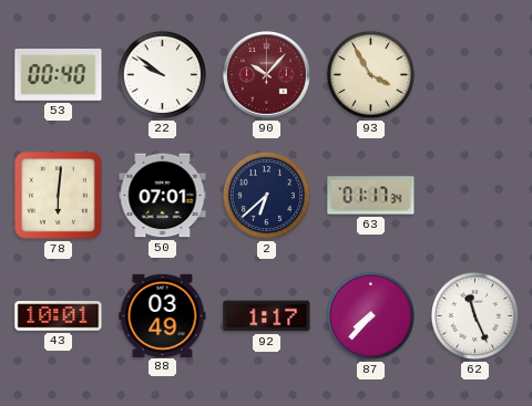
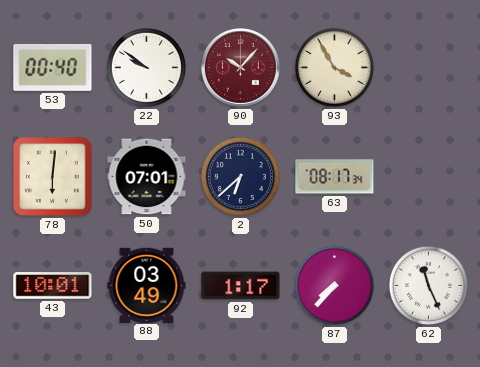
63: 01:17 -> 08:17 (335, 177)
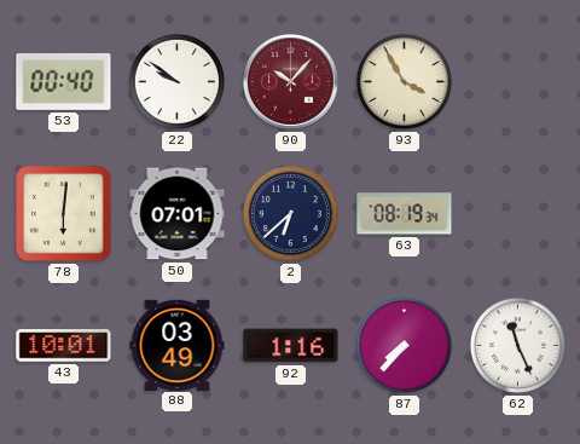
63: 08:17 -> 08:19 (405, 214)
92: 1:17 -> 1:16 (291, 346)
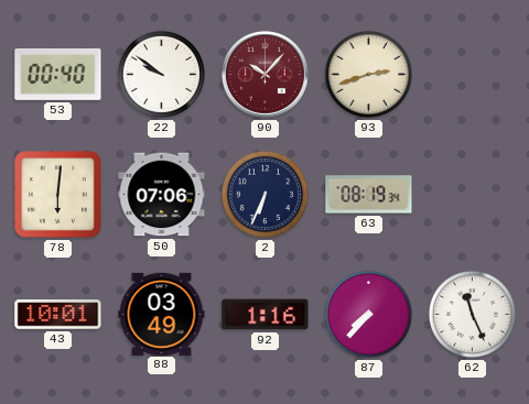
93: 3:55 -> 2:42 (368, 74)
50: 07:01 -> 07:06 (162, 195)
2: 6:38 -> 6:34 (264, 194)
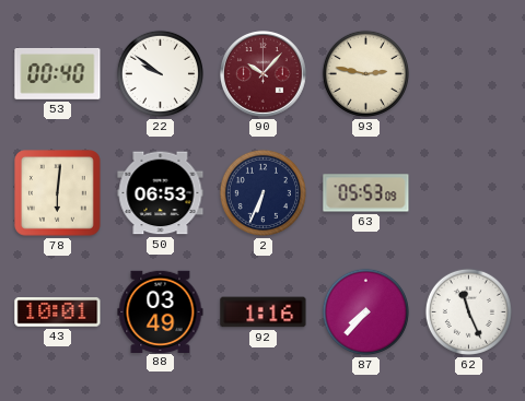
93: 2:42 -> 2:47 (365, 73)
50: 07:06 -> 06:53 (161, 193)
63: 08:19 -> 05:53 (366, 193)
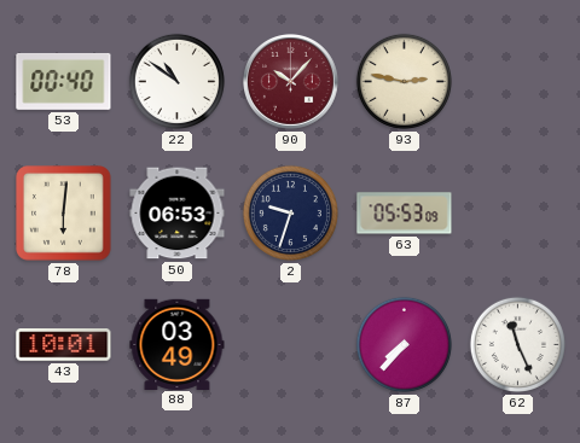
22: 9:51 -> 10:51 (176, 81)
2: 6:34 -> 9:33 (290, 212)
92: 1:16 -> none (264, 312)
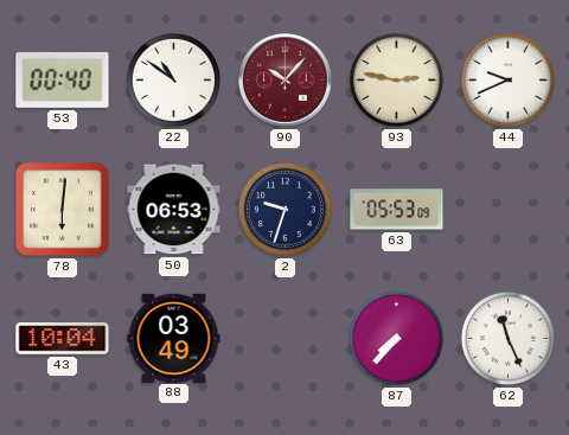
44: none -> 9:41 (507, 79)
43: 10:01 -> 10:04 (63, 339)
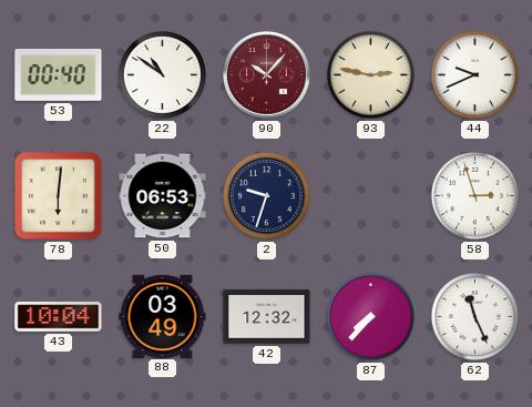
63: 05:53 -> none (397, 210)
58: none -> 2:57 (474, 195)
42: none -> 12:32 (267, 317)
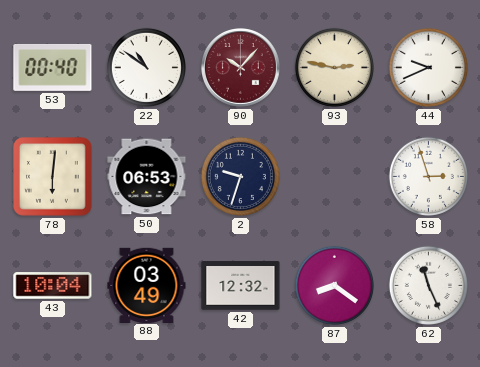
87: 7:37 -> 8:21 (334, 285)
